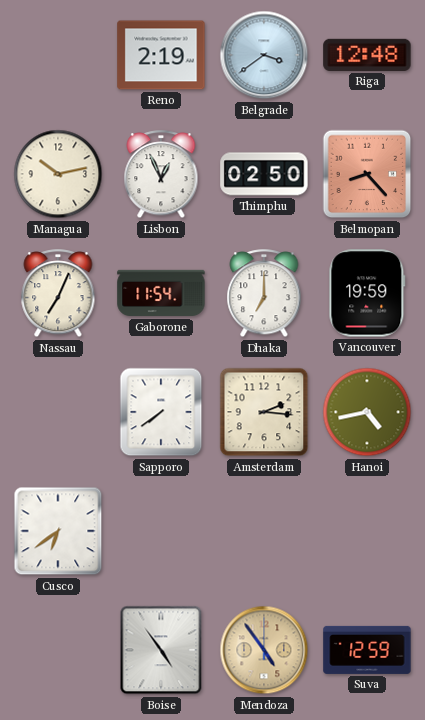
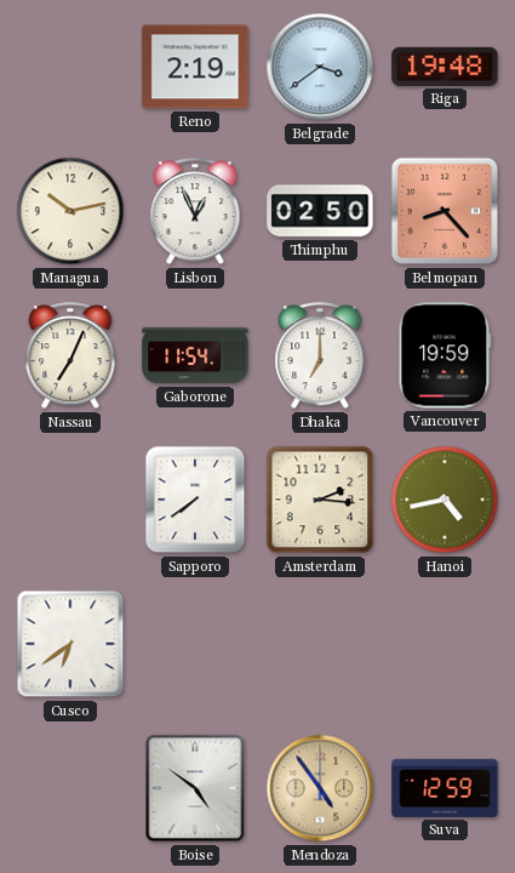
Riga: 12:48 -> 19:48 (445, 67)
Boise: 4:54 -> 4:51 (195, 788)
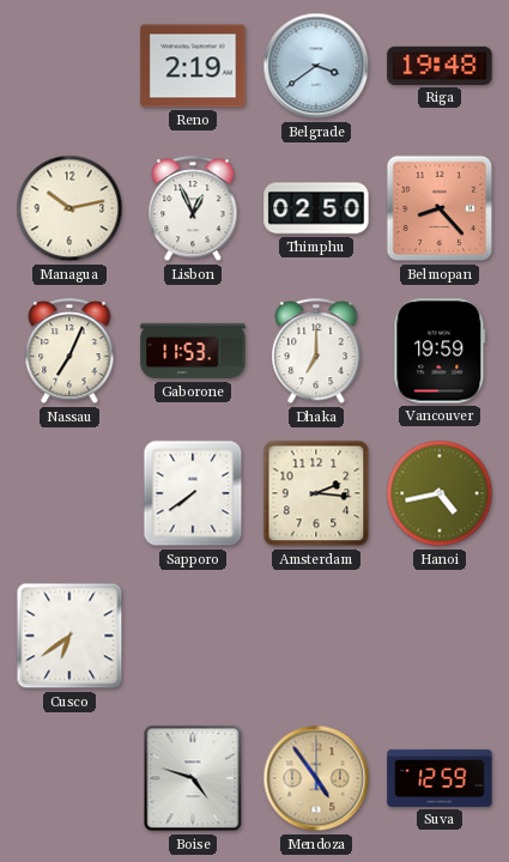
Gaborone: 11:54 -> 11:53 (193, 351)
Boise: 4:51 -> 4:48 (193, 778)
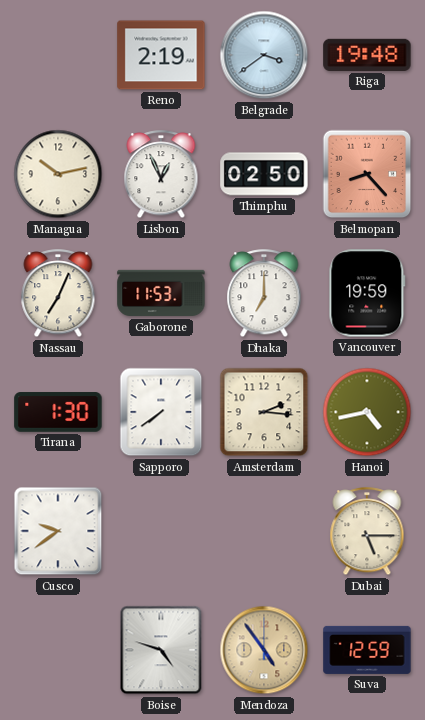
Tirana: none -> 1:30 (58, 412)
Cusco: 6:39 -> 9:39 (58, 531)
Dubai: none -> 5:15 (367, 532)
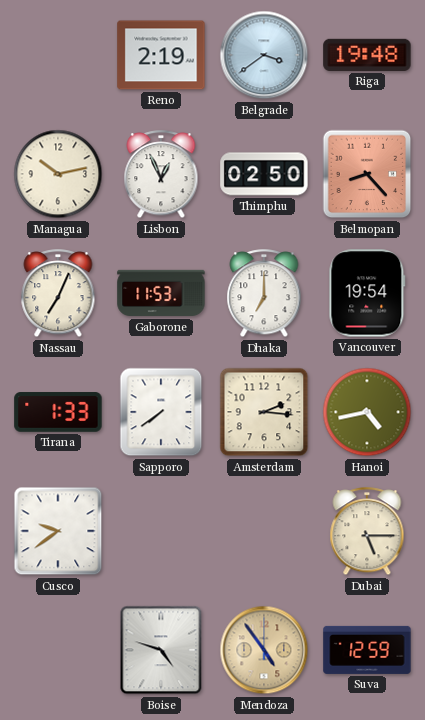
Vancouver: 19:59 -> 19:54 (367, 293)
Tirana: 1:30 -> 1:33 (58, 412)
